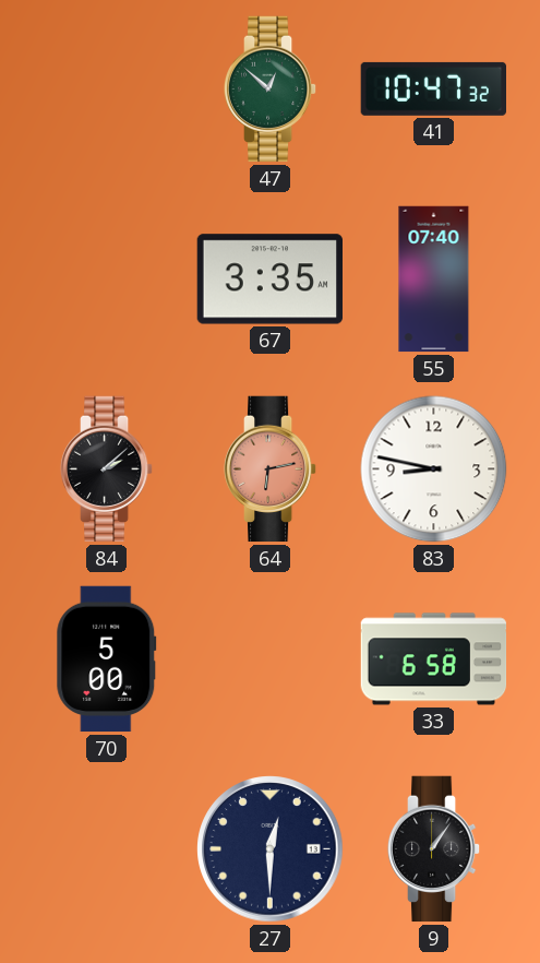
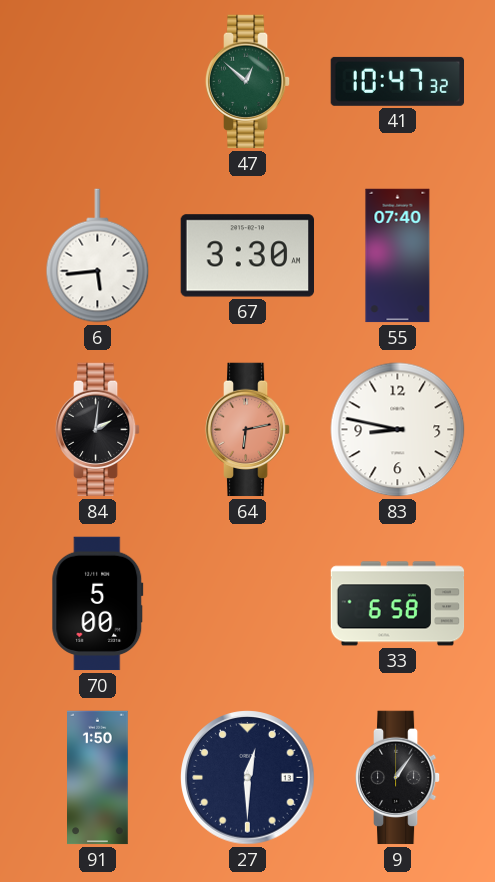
6: none -> 5:44 (98, 256)
67: 3:35 -> 3:30 (247, 256)
84: 2:08 -> 2:01 (98, 430)
91: none -> 1:50 (98, 778)
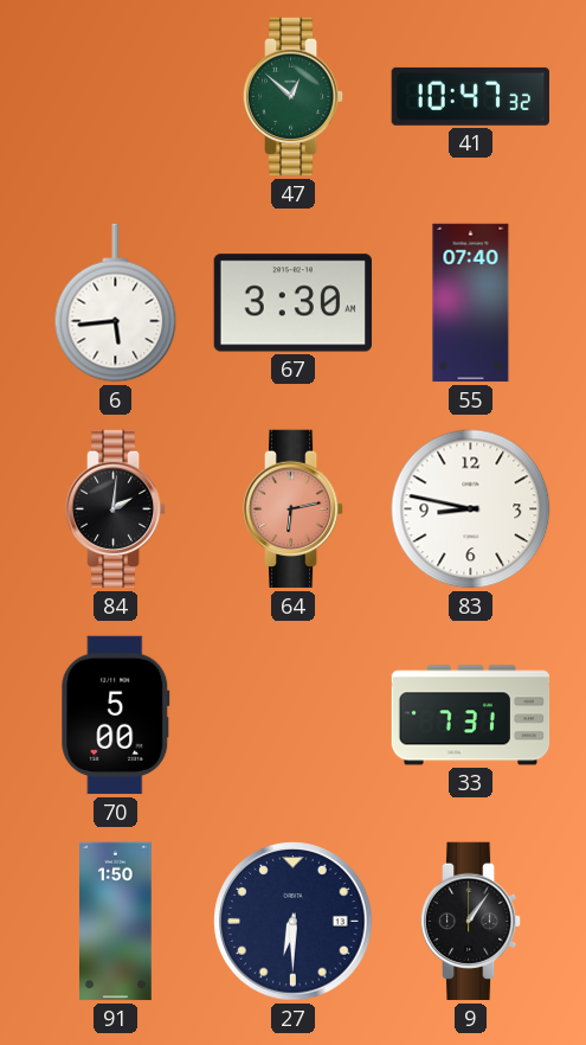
33: 6:58 -> 7:31 (471, 716)
27: 12:30 -> 6:30 (294, 922)
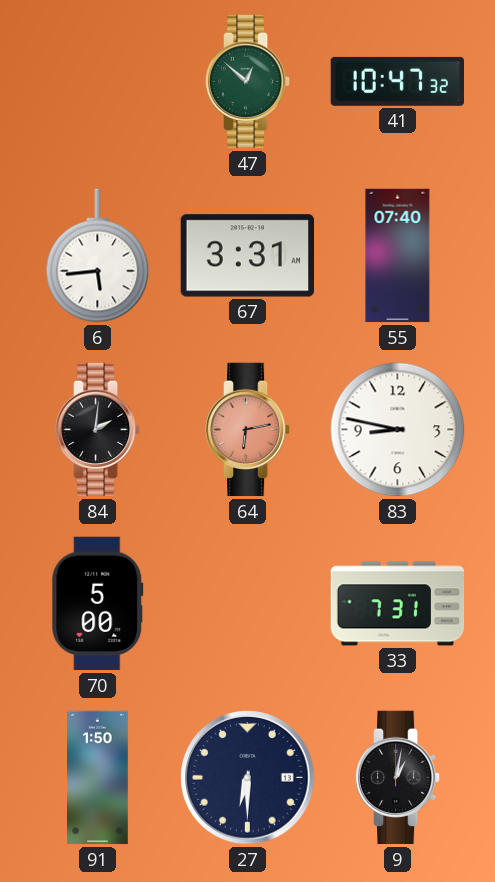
67: 3:30 -> 3:31 (247, 256)
9: 1:06 -> 1:02 (398, 778)
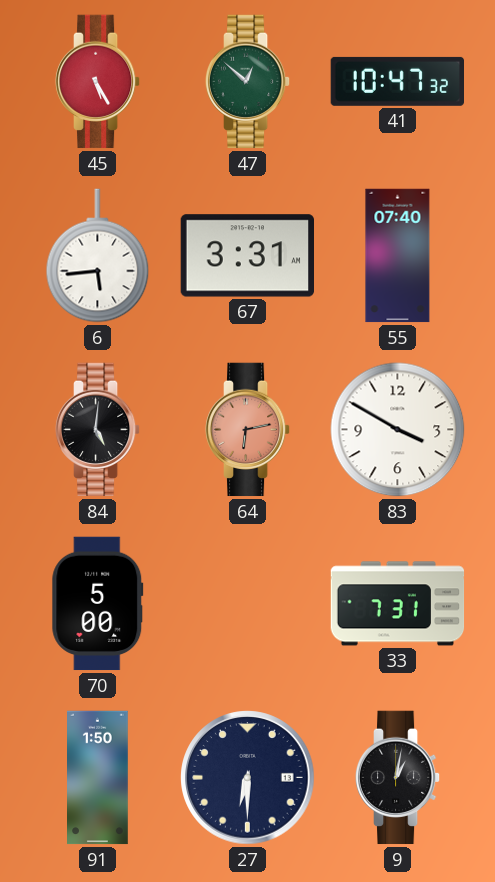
45: none -> 5:25 (98, 82)
84: 2:01 -> 5:01 (98, 430)
83: 8:47 -> 3:50 (398, 430)
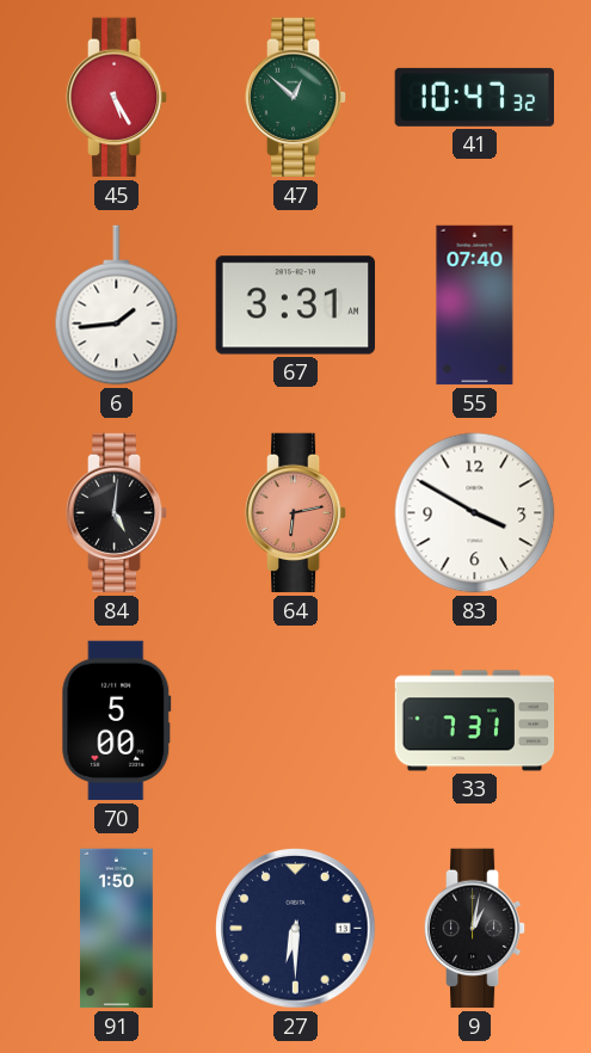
6: 5:44 -> 1:44 (117, 306)
